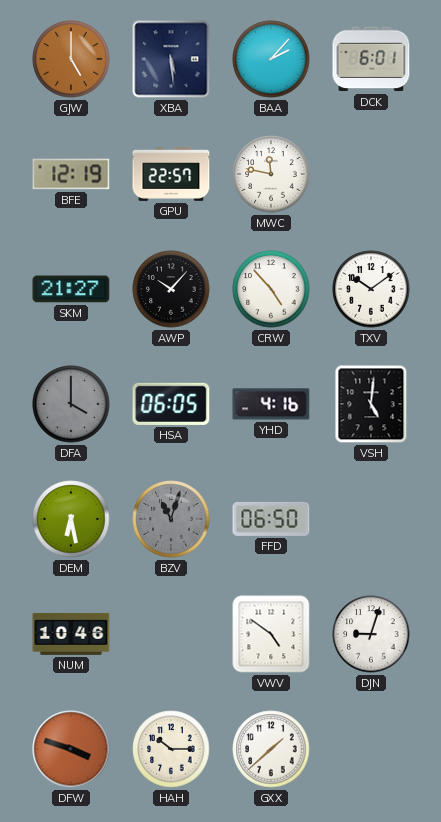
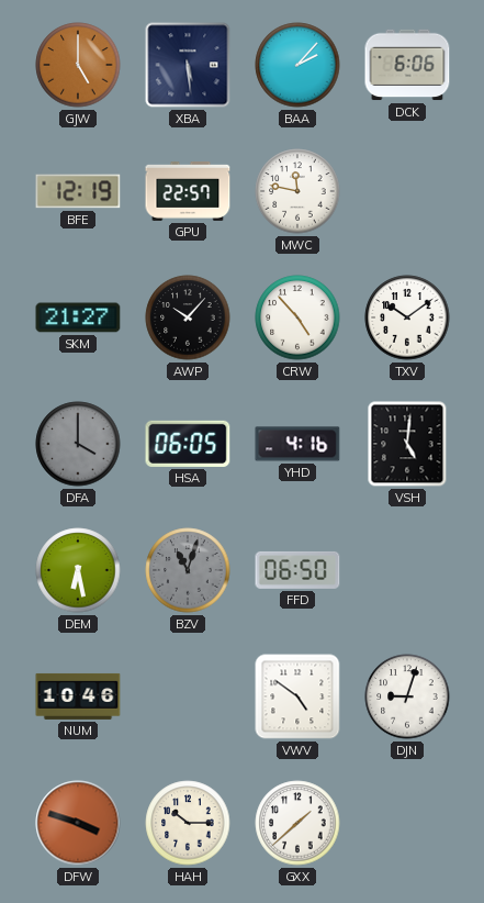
DCK: 6:01 -> 6:06 (407, 65)
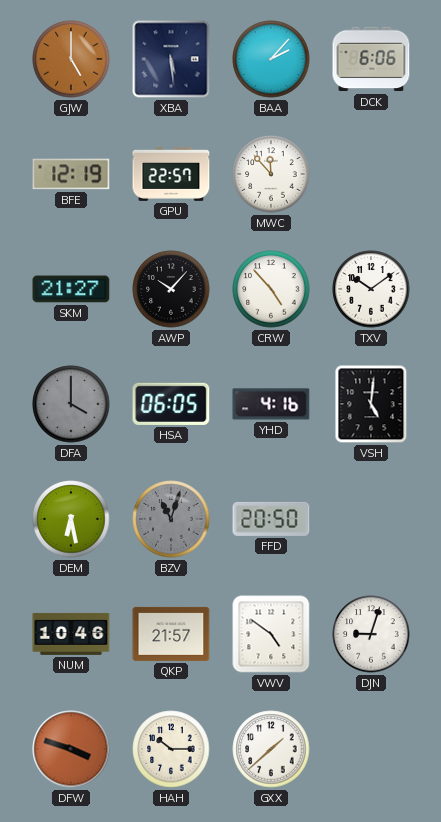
MWC: 11:47 -> 11:53 (271, 174)
FFD: 06:50 -> 20:50 (271, 519)
QKP: none -> 21:57 (171, 634)
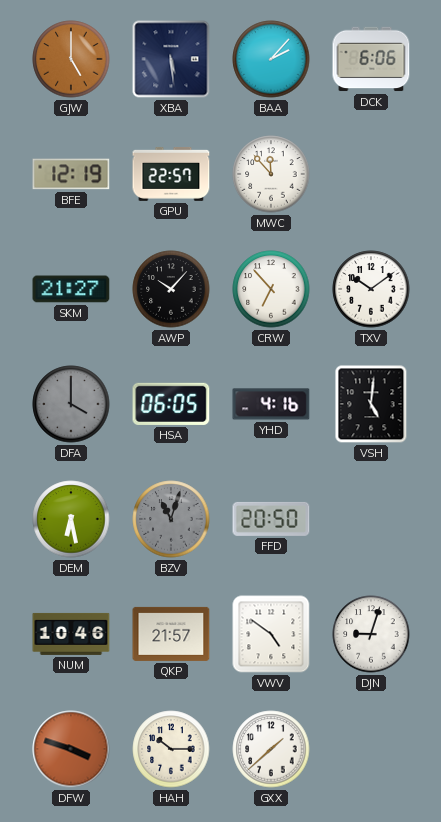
CRW: 4:53 -> 6:53 (271, 289)
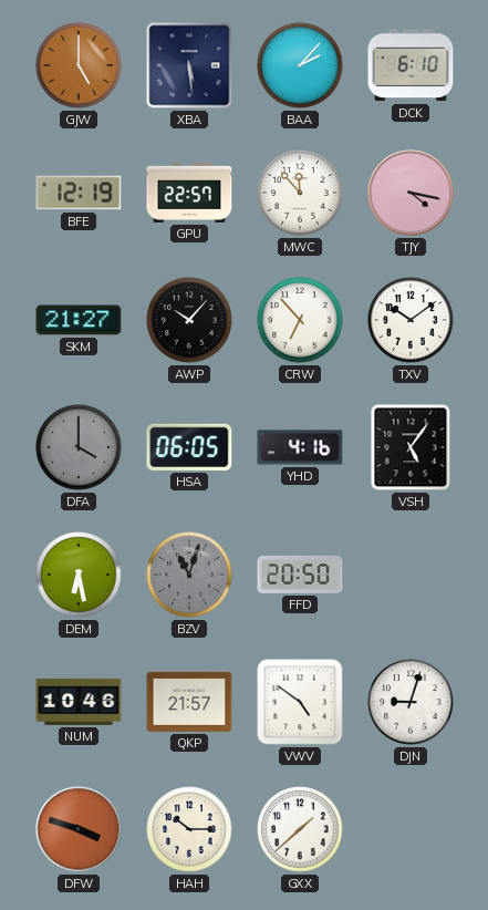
DCK: 6:06 -> 6:10 (411, 65)
TJY: none -> 4:17 (411, 193)
VSH: 5:01 -> 5:06 (411, 447)
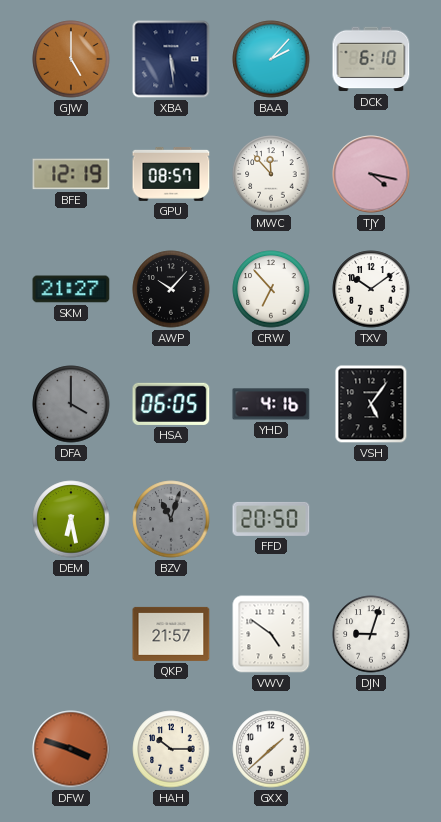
GPU: 22:57 -> 08:57 (171, 174)
NUM: 10:46 -> none (79, 702)
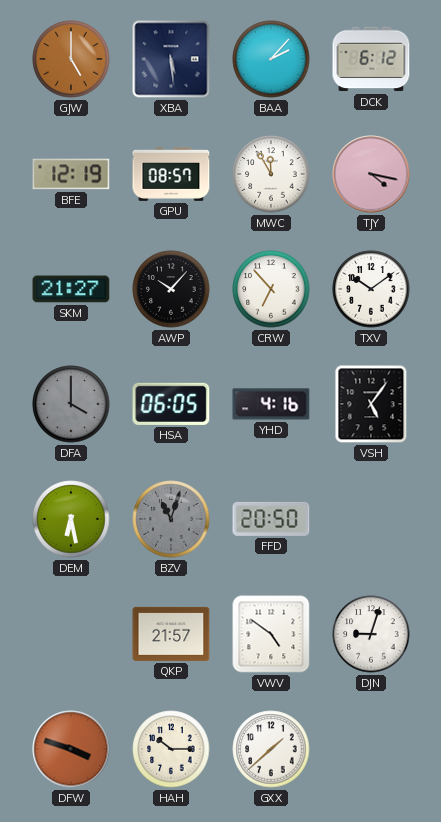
DCK: 6:10 -> 6:12 (371, 59)
MWC: 11:53 -> 11:55 (271, 174)
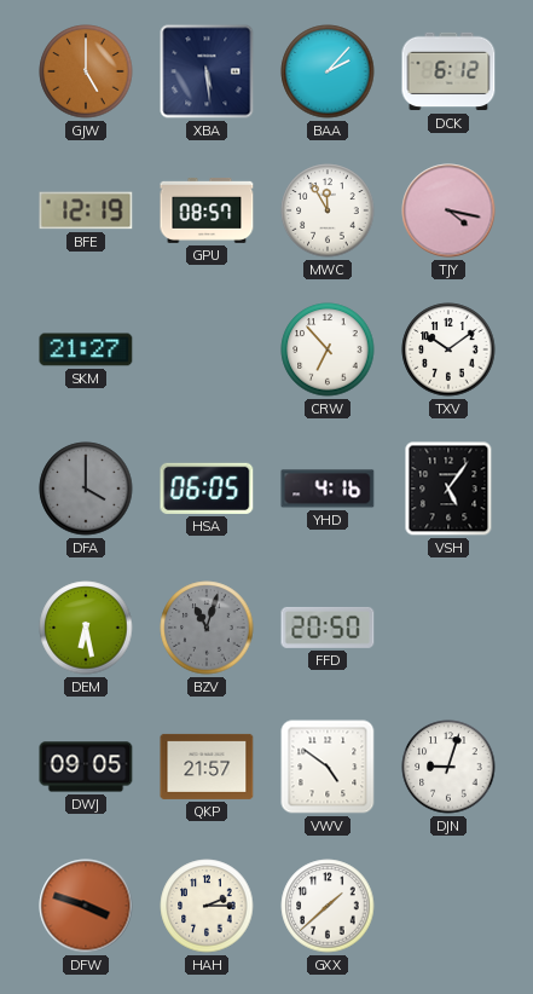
AWP: 10:07 -> none (171, 289)
DWJ: none -> 09:05 (86, 767)
HAH: 10:15 -> 2:15 (207, 906)
